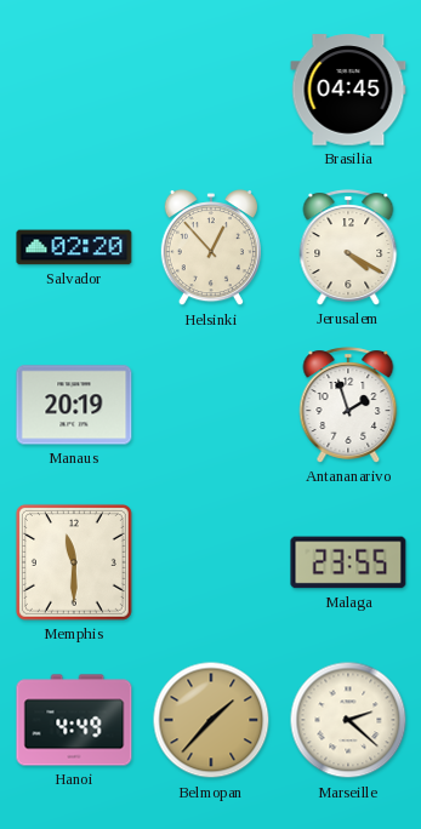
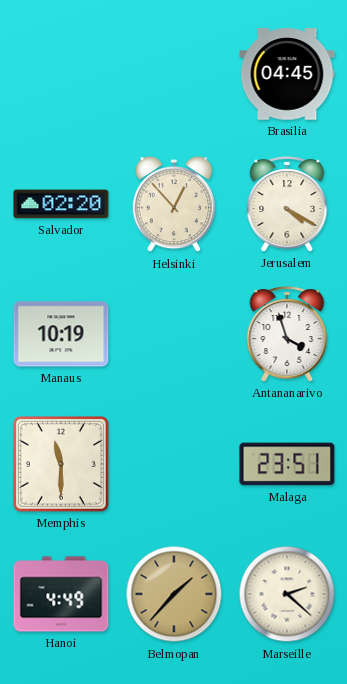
Manaus: 20:19 -> 10:19 (61, 334)
Antananarivo: 1:57 -> 3:57 (287, 334)
Malaga: 23:55 -> 23:51 (287, 464)
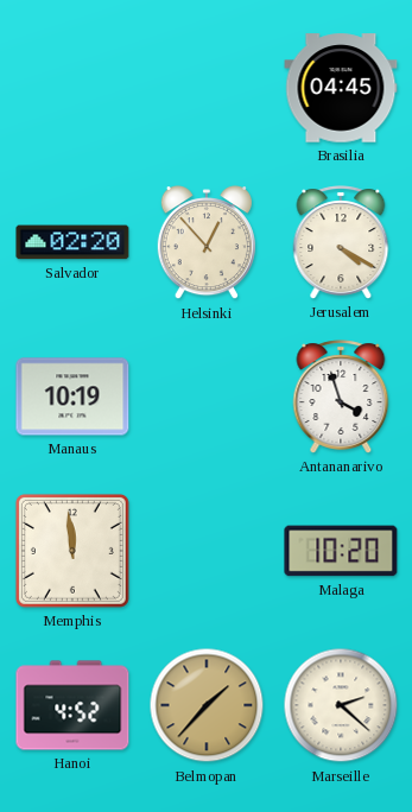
Memphis: 11:30 -> 11:59 (72, 551)
Malaga: 23:51 -> 10:20 (341, 551)
Hanoi: 4:49 -> 4:52 (72, 705)
